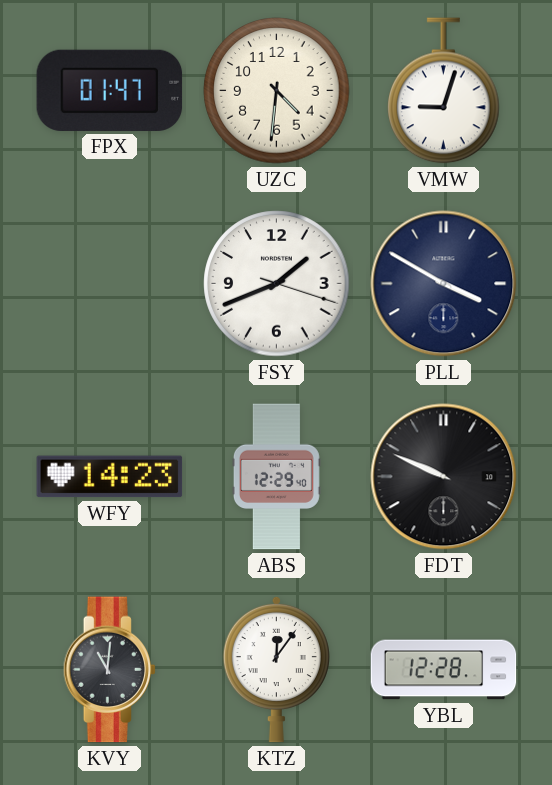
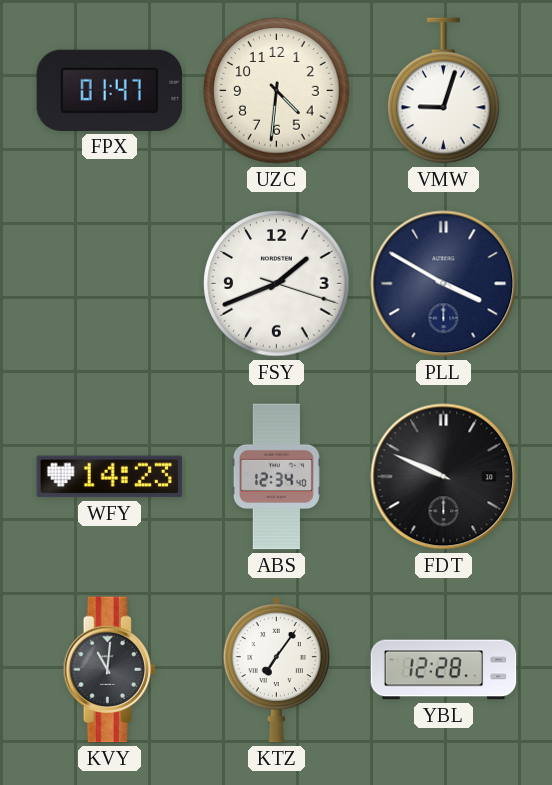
ABS: 12:29 -> 12:34 (276, 477)
KTZ: 12:06 -> 7:06 (276, 669)
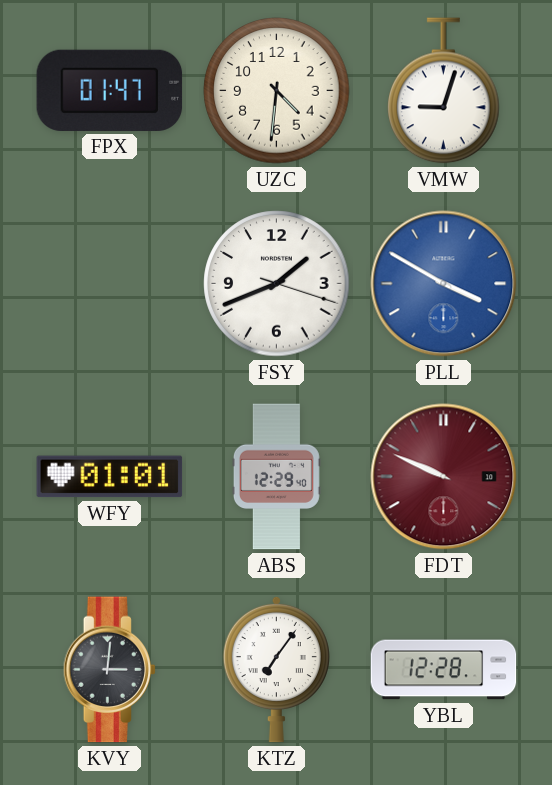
PLL dial: navy -> blue (444, 284)
WFY: 14:23 -> 01:01 (110, 477)
ABS: 12:34 -> 12:29 (276, 477)
FDT dial: black -> burgundy (444, 477)
KVY: 11:01 -> 3:01 (110, 670)
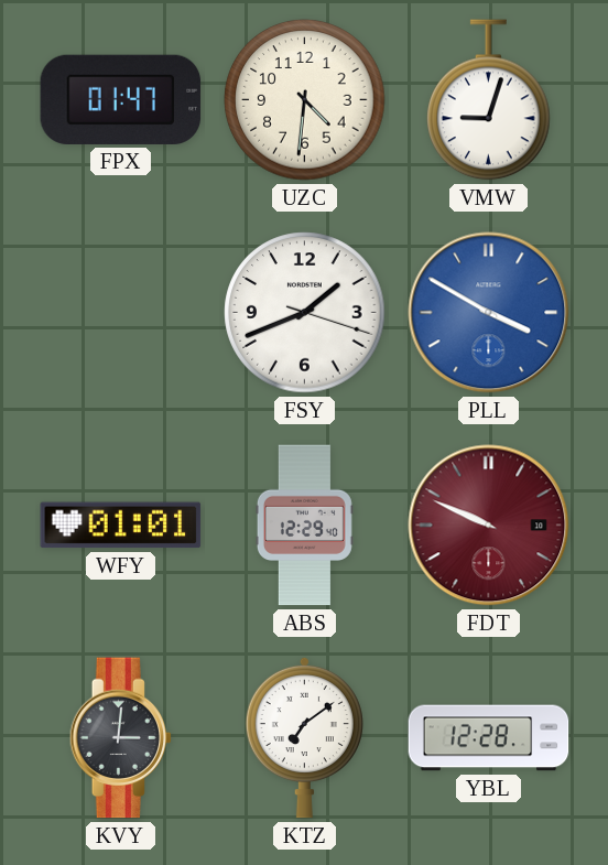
KTZ: 7:06 -> 7:09 (304, 737)
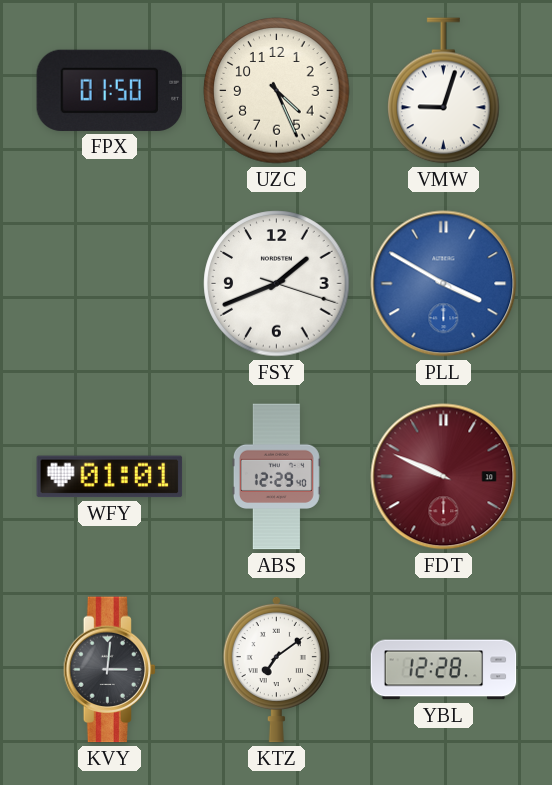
FPX: 01:47 -> 01:50 (110, 90)
UZC: 4:31 -> 4:26 (277, 91)
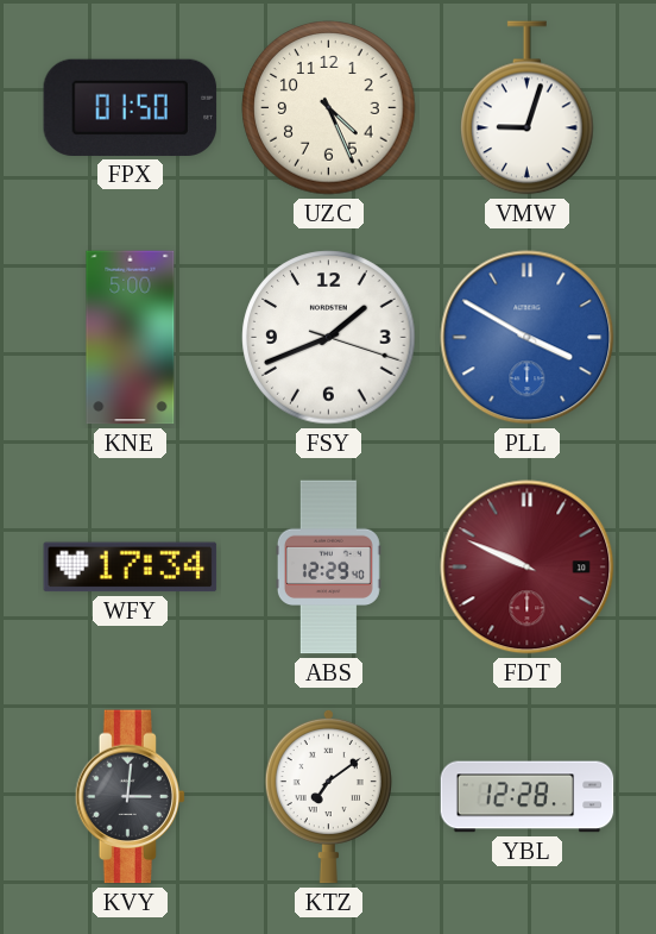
KNE: none -> 5:00 (131, 338)
WFY: 01:01 -> 17:34 (131, 568)
